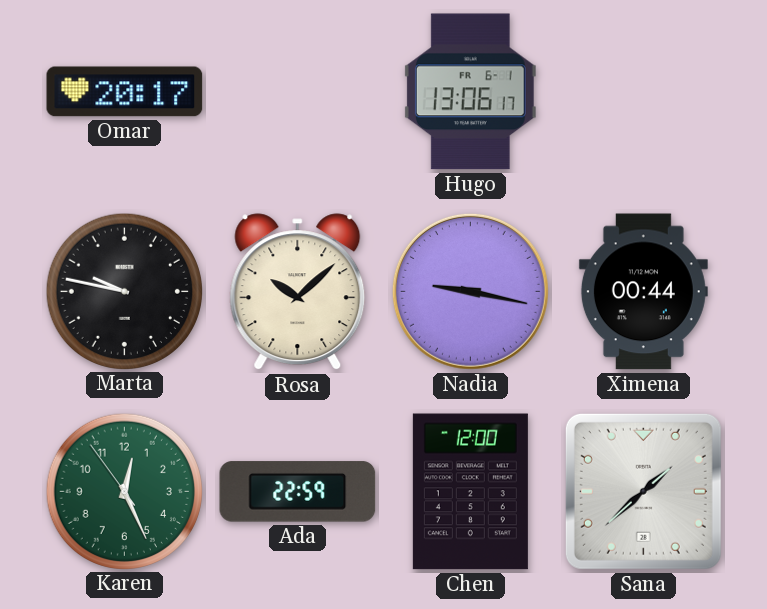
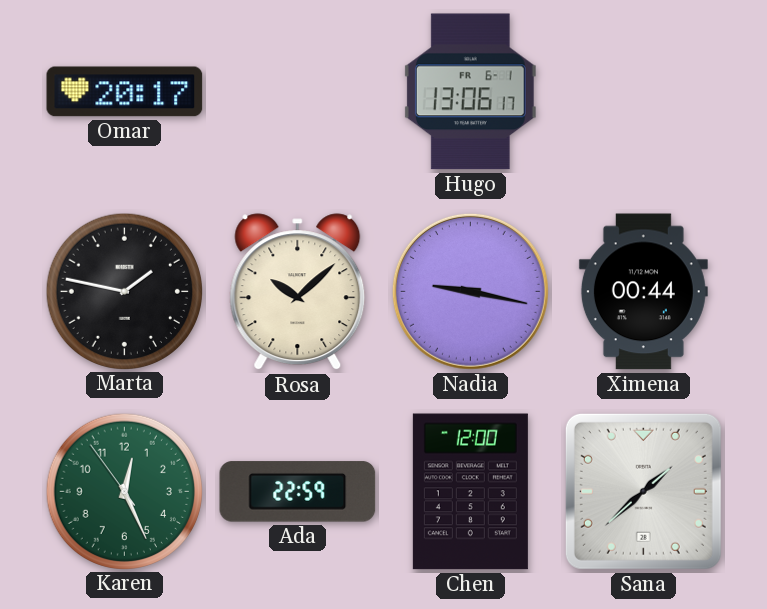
Marta: 9:47 -> 1:47 (124, 291)
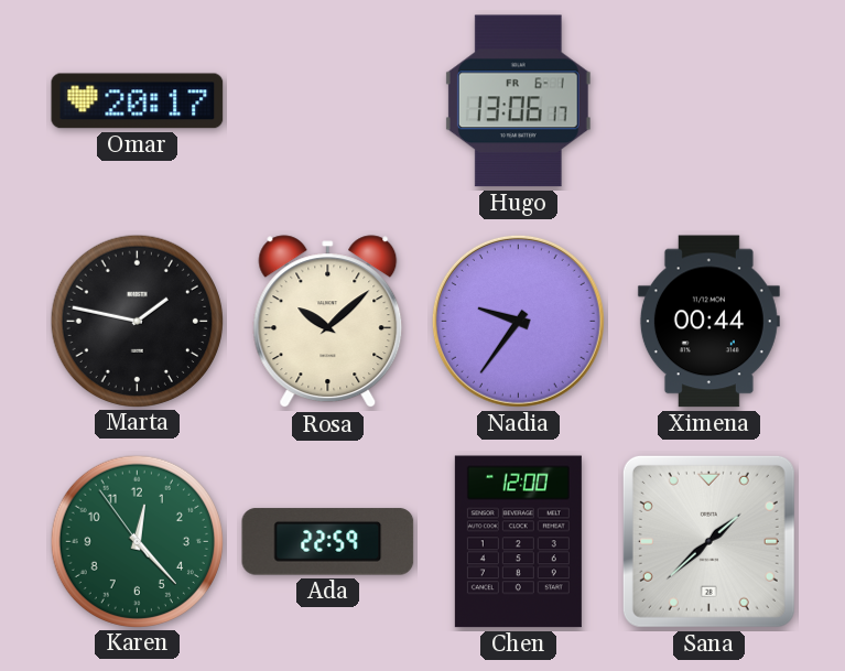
Nadia: 9:17 -> 9:36 (518, 321)
Karen: 12:25 -> 12:22 (137, 541)
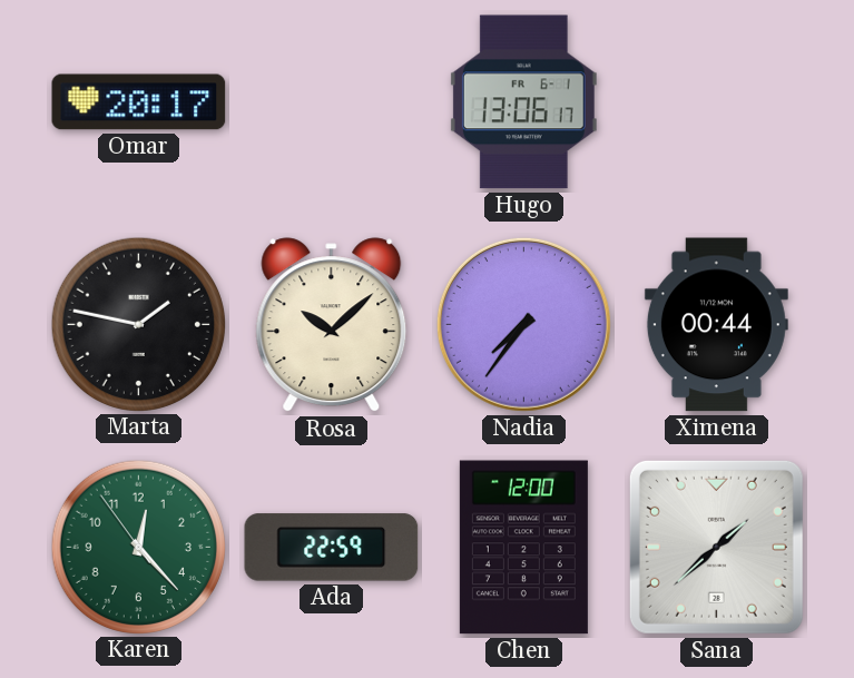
Nadia: 9:36 -> 7:36 (523, 324)
